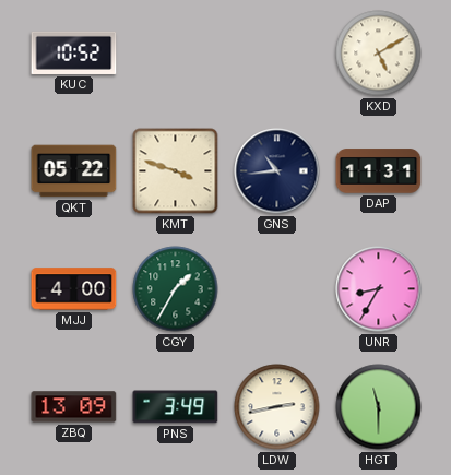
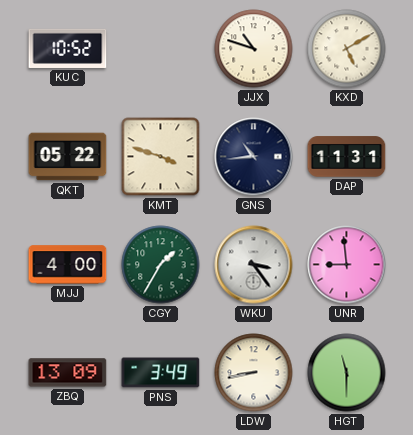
JJX: none -> 10:48 (254, 49)
WKU: none -> 3:24 (254, 265)
UNR: 8:35 -> 8:59 (347, 265)
LDW: 2:43 -> 8:43 (254, 373)
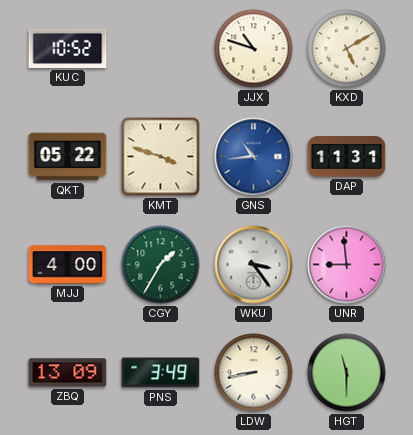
GNS dial: navy -> blue (254, 157)
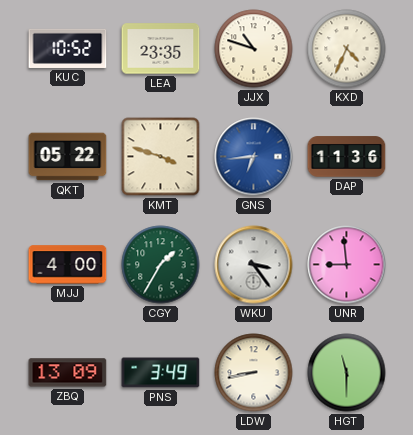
LEA: none -> 23:35 (161, 49)
KXD: 5:10 -> 4:34 (347, 49)
GNS: 10:44 -> 6:44 (254, 157)
DAP: 11:31 -> 11:36 (347, 157)
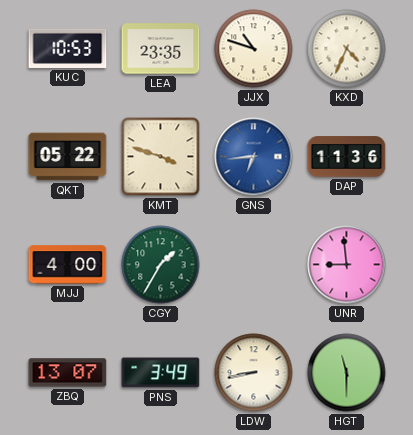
KUC: 10:52 -> 10:53 (68, 48)
WKU: 3:24 -> none (254, 265)
ZBQ: 13:09 -> 13:07 (68, 373)
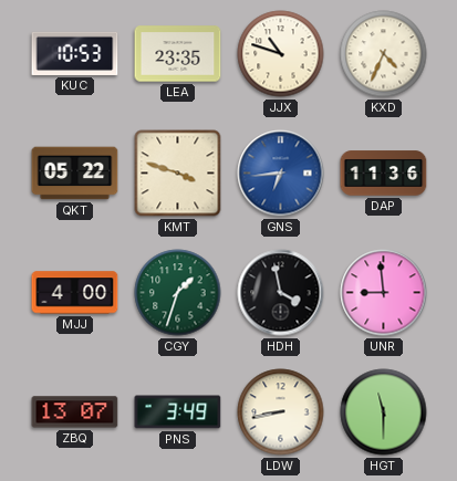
CGY: 1:35 -> 1:33 (178, 293)
HDH: none -> 3:58 (281, 293)
